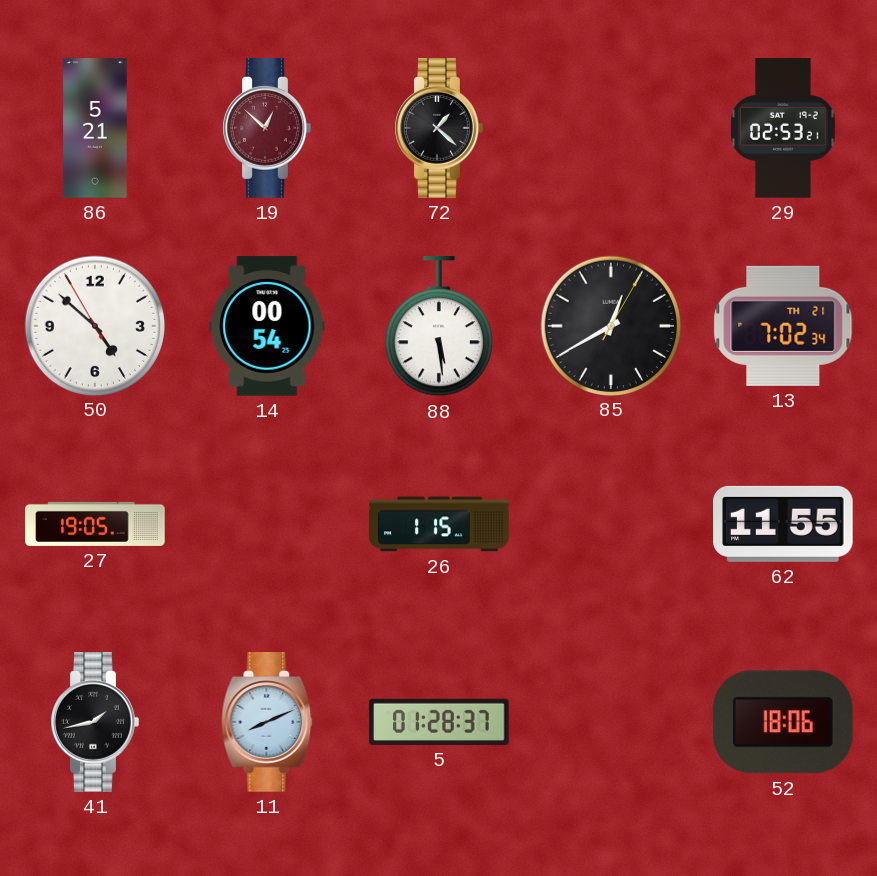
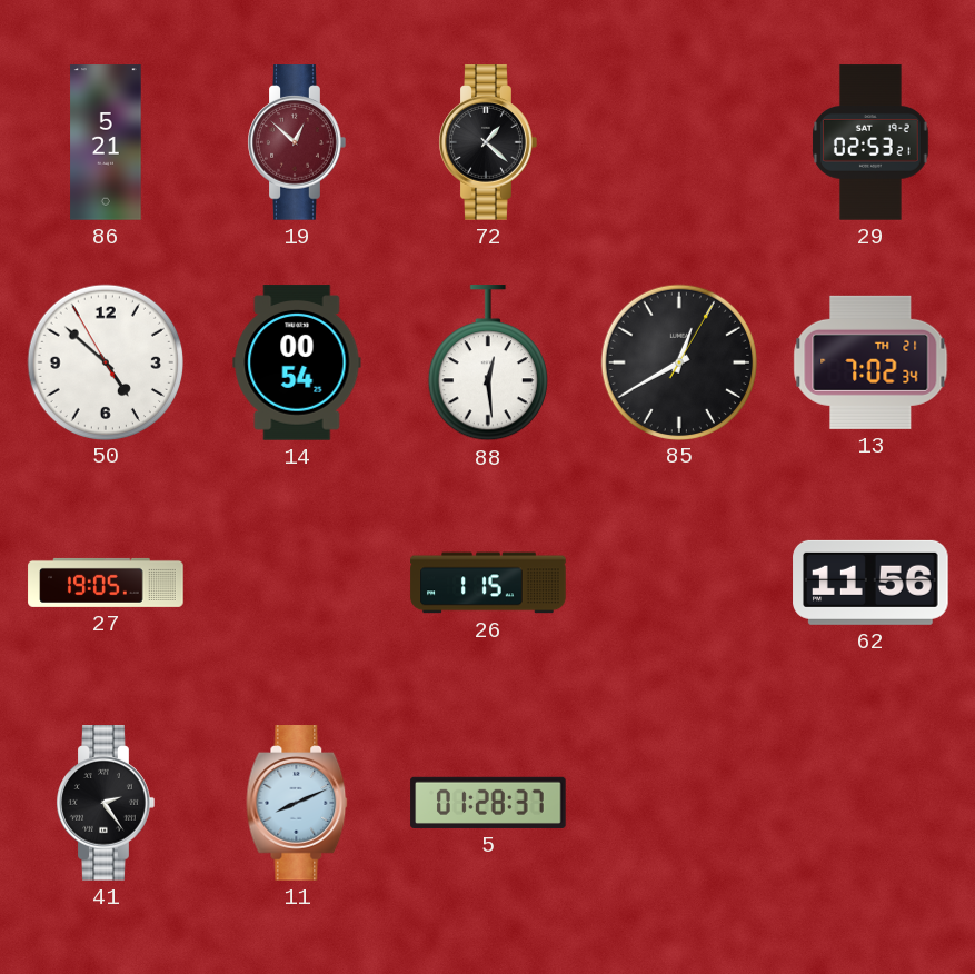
88: 5:29 -> 12:29 (488, 364)
62: 11:55 -> 11:56 (870, 583)
41: 1:43 -> 2:24 (106, 803)
52: 18:06 -> none (783, 722)
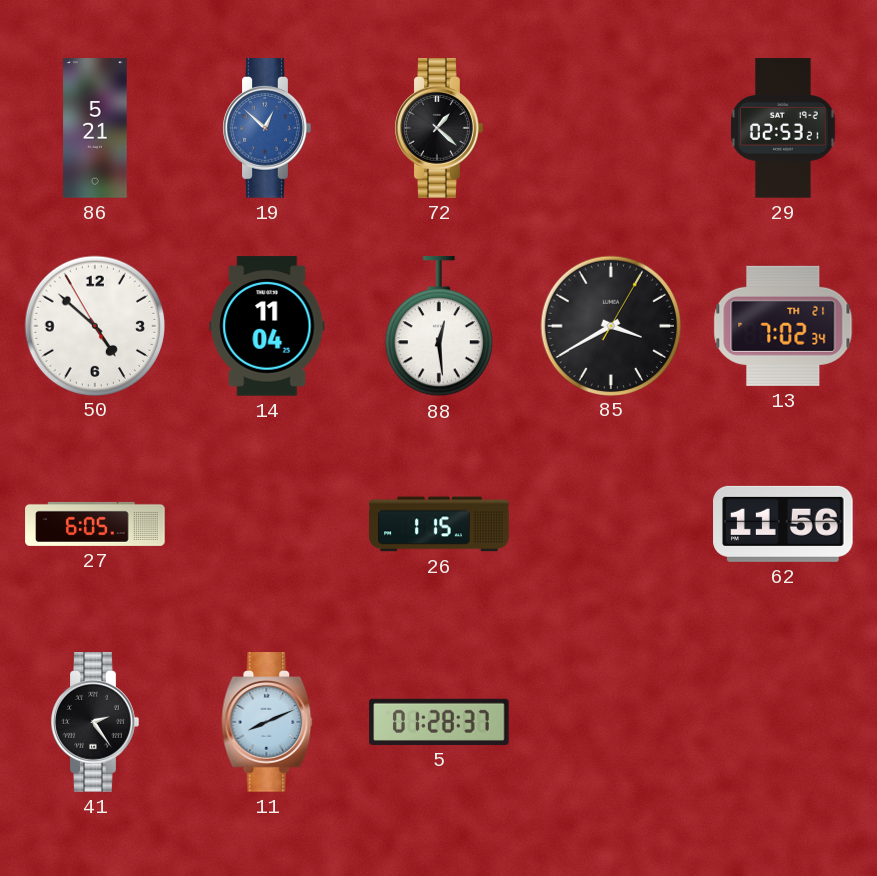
19 dial: burgundy -> blue (267, 128)
14: 00:54 -> 11:04 (267, 326)
85: 12:40 -> 3:40 (610, 325)
27: 19:05 -> 6:05 (95, 524)
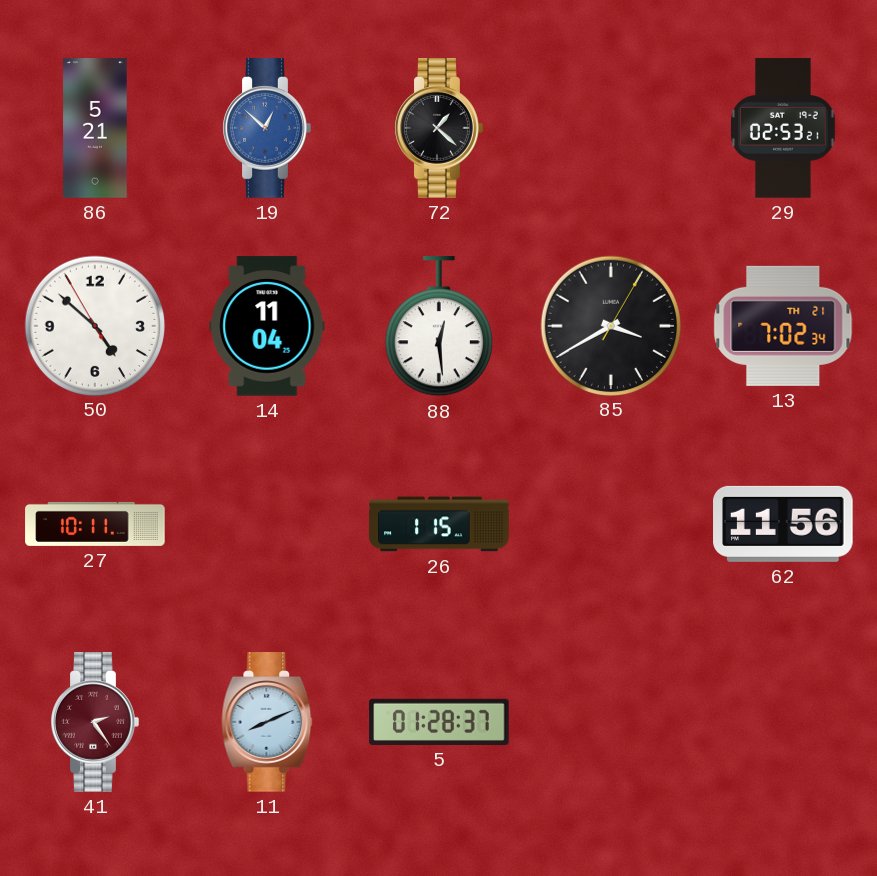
27: 6:05 -> 10:11 (95, 524)
41 dial: black -> burgundy (95, 722)
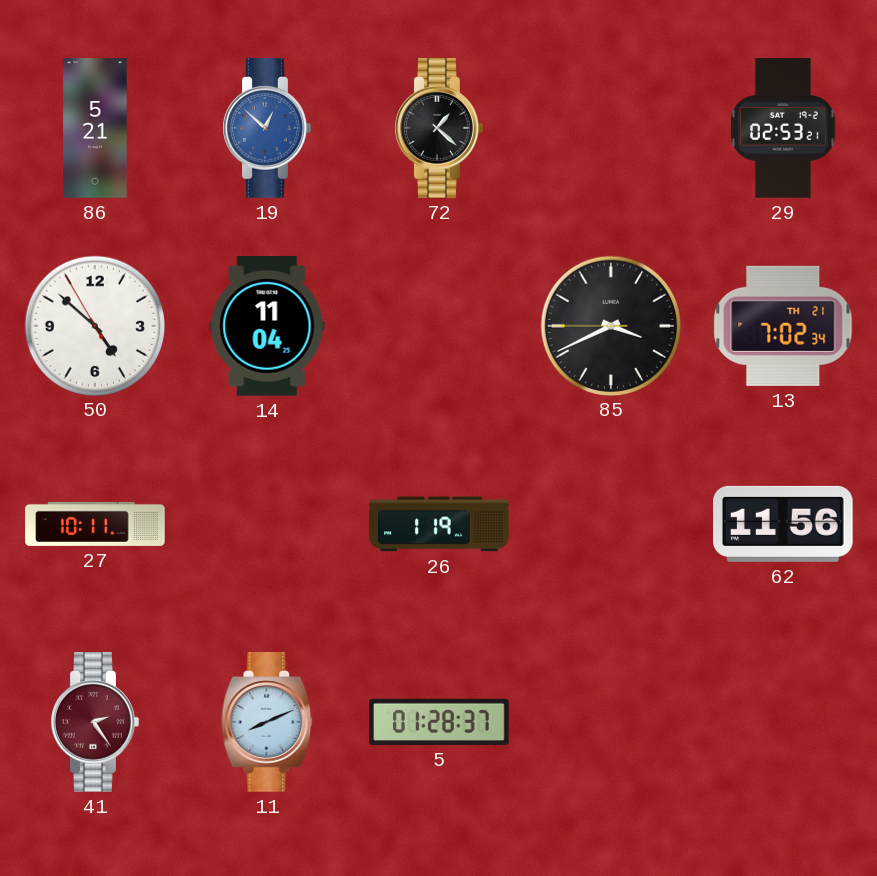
88: 12:29 -> none (439, 327)
85: 3:40:05 -> 3:40:45 (610, 325)
26: 1:15 -> 1:19 (439, 524)
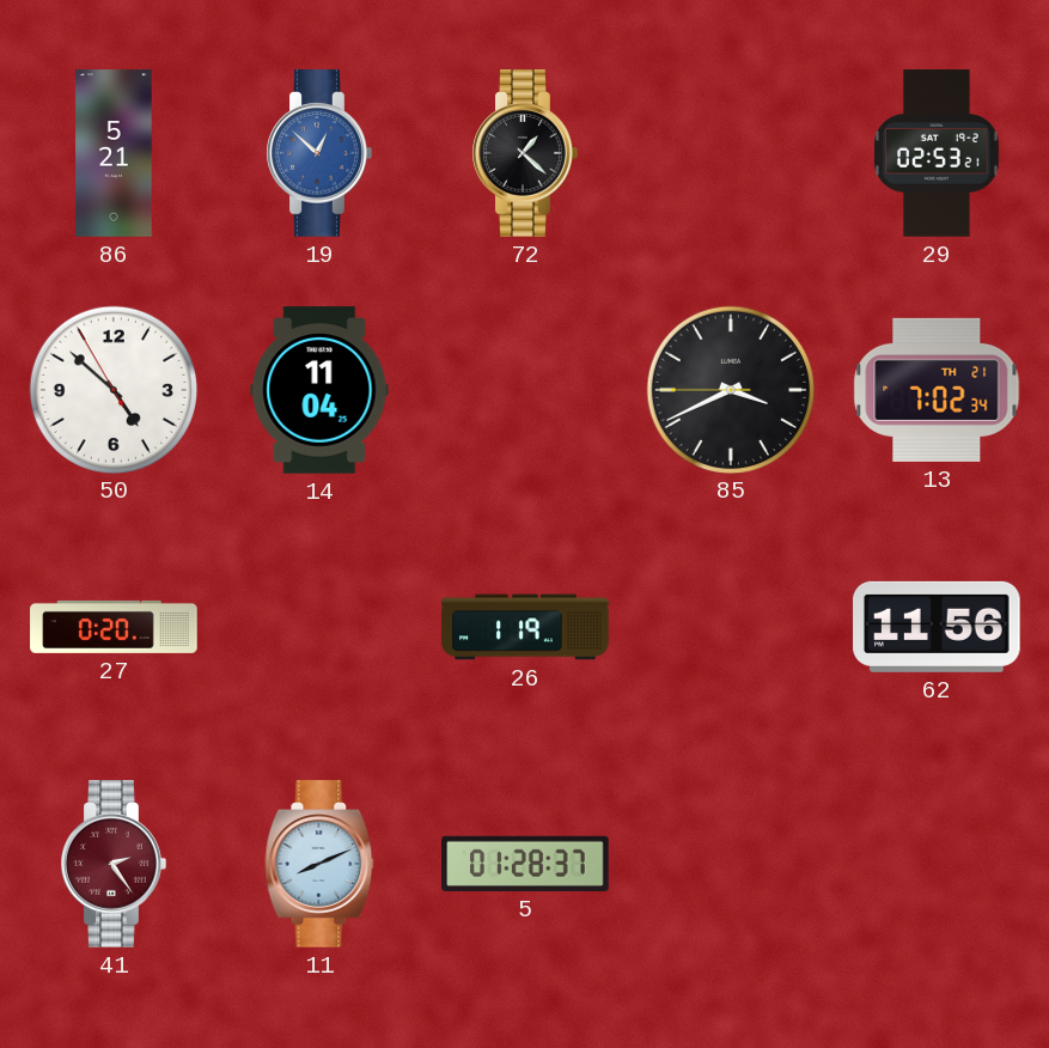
27: 10:11 -> 0:20 (114, 627)
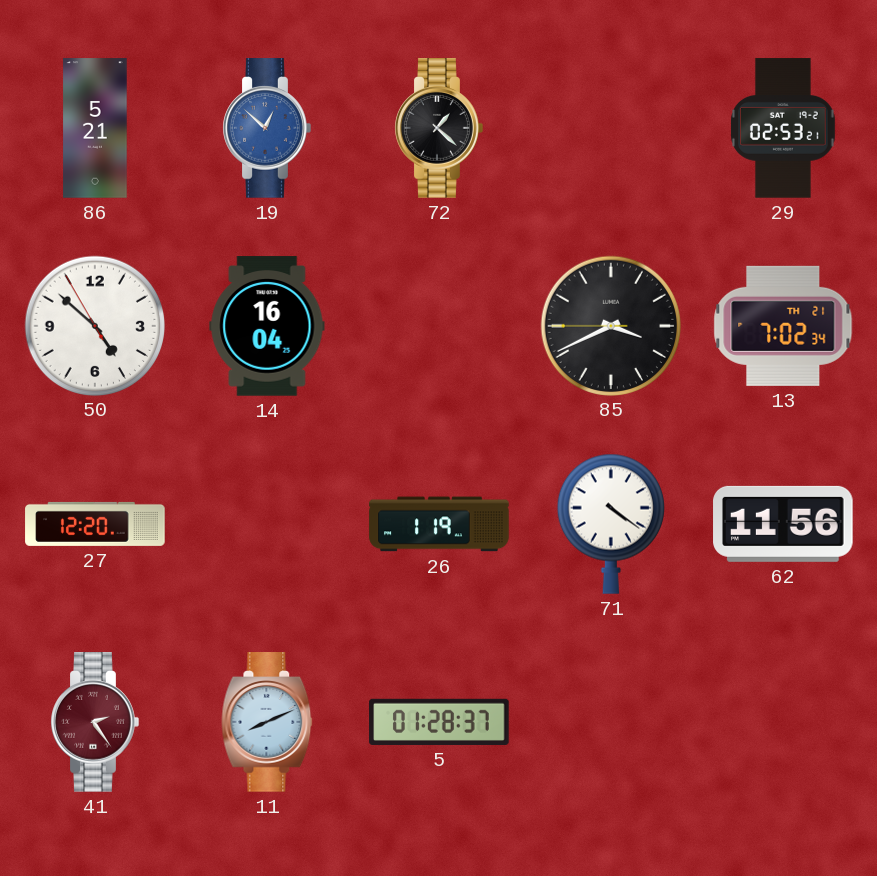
14: 11:04 -> 16:04 (267, 326)
27: 0:20 -> 12:20 (95, 524)
71: none -> 4:21 (611, 524)
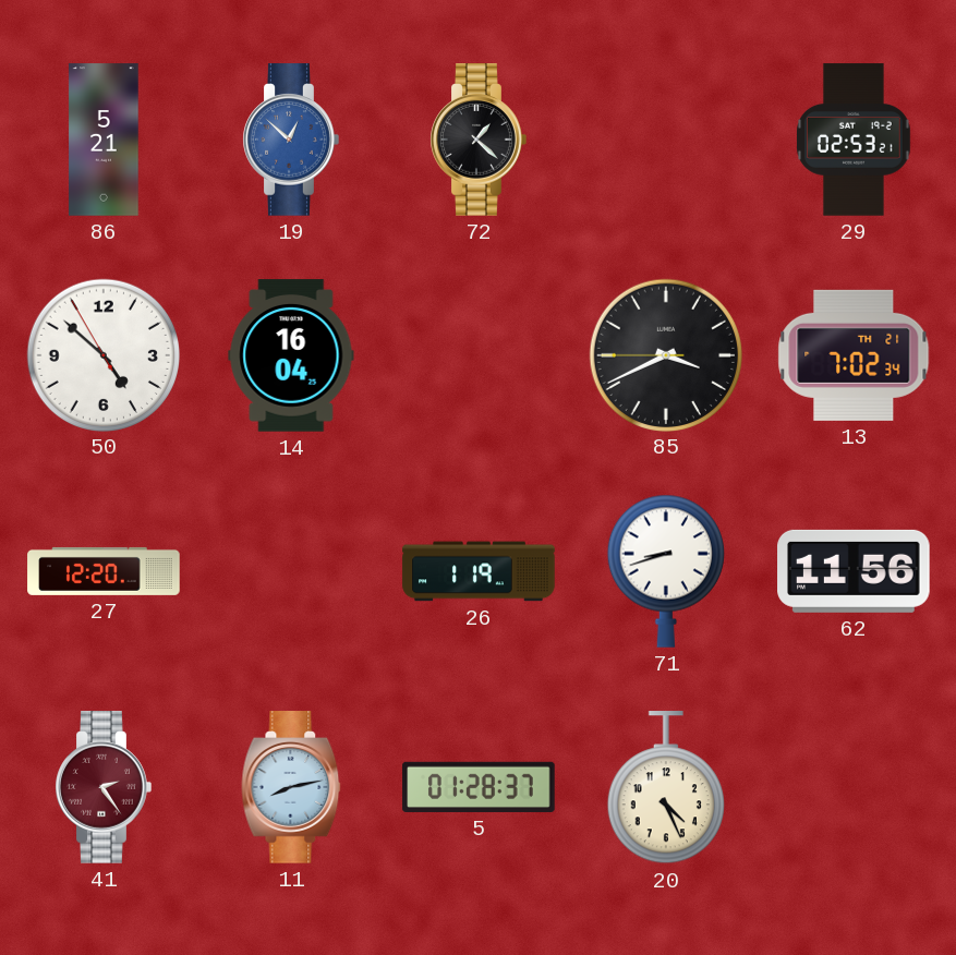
71: 4:21 -> 8:42 (666, 571)
11: 8:11 -> 8:13 (291, 787)
20: none -> 4:26 (666, 788)
